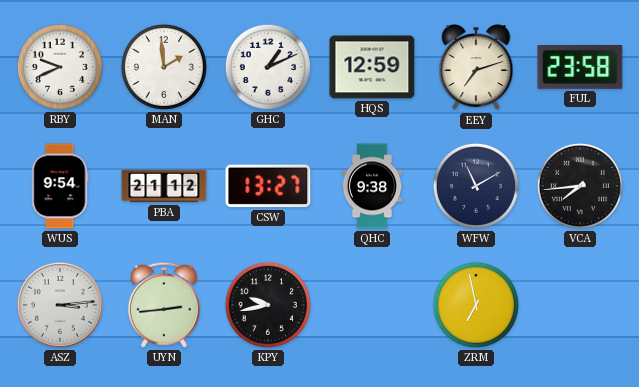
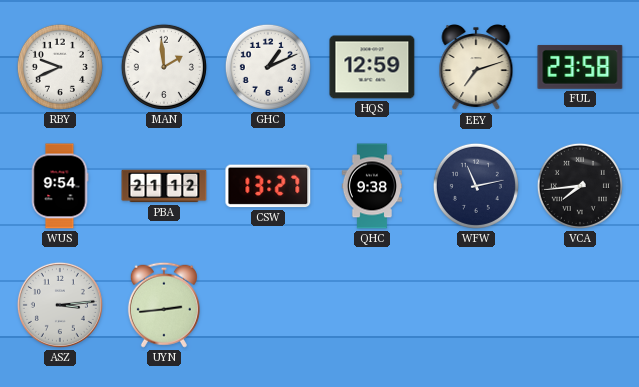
WFW: 11:10 -> 11:13 (476, 186)
KPY: 9:43 -> none (268, 305)
ZRM: 6:58 -> none (476, 305)
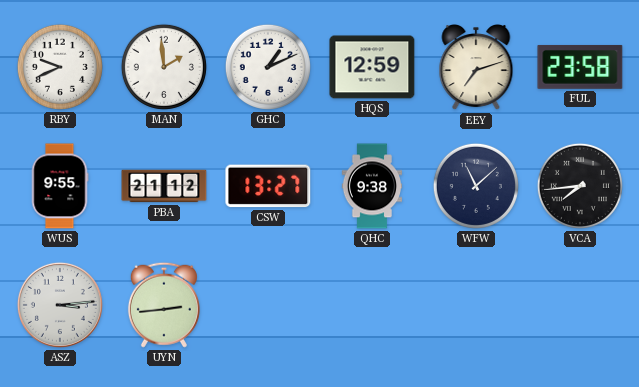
WUS: 9:54 -> 9:55 (60, 186)
WFW: 11:13 -> 11:08 (476, 186)
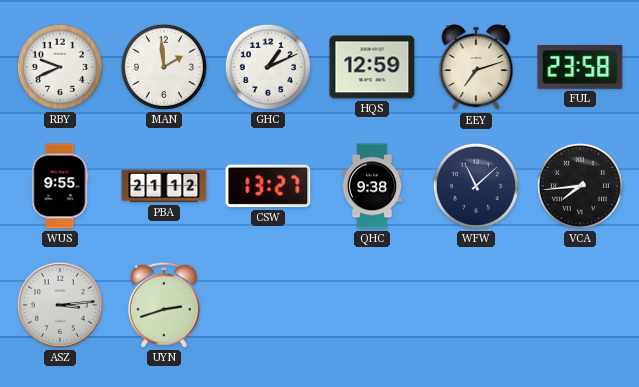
UYN: 2:44 -> 2:42 (164, 305)
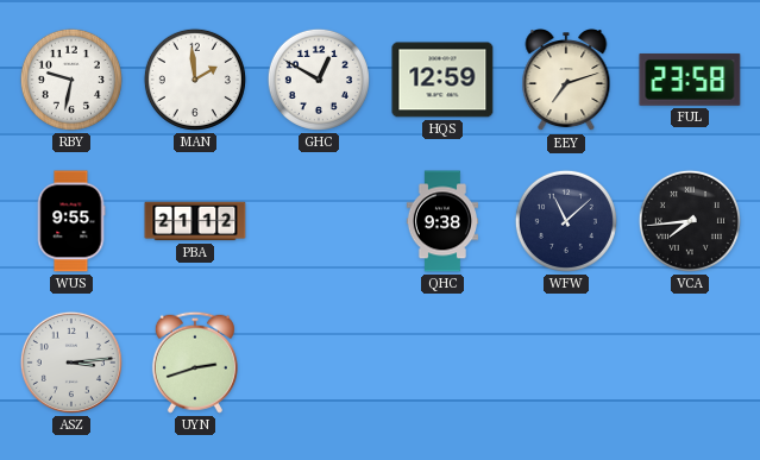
RBY: 9:41 -> 9:32 (71, 80)
GHC: 1:11 -> 12:50 (319, 80)
CSW: 13:27 -> none (268, 186)
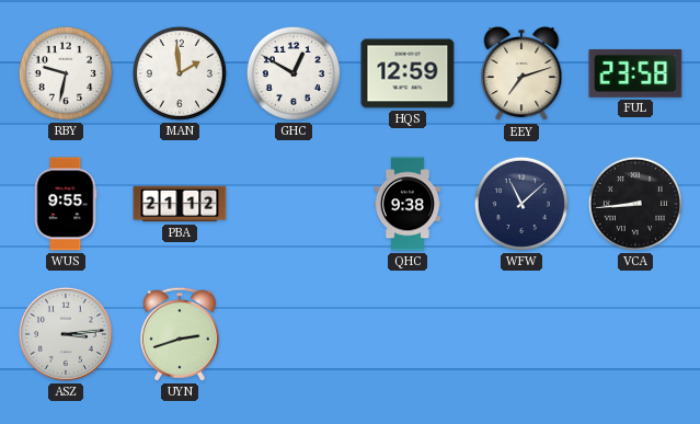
VCA: 7:44 -> 8:44 (635, 204)
